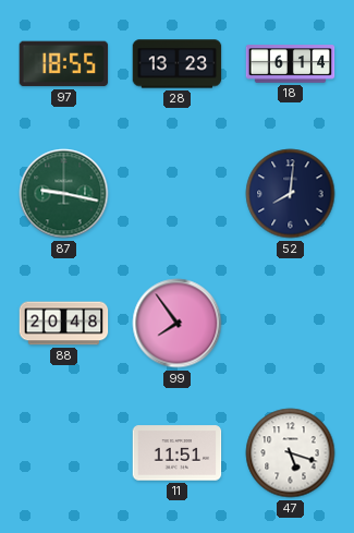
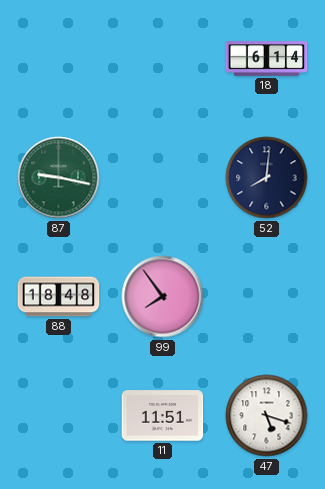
97: 18:55 -> none (64, 64)
28: 13:23 -> none (178, 64)
88: 20:48 -> 18:48 (59, 297)
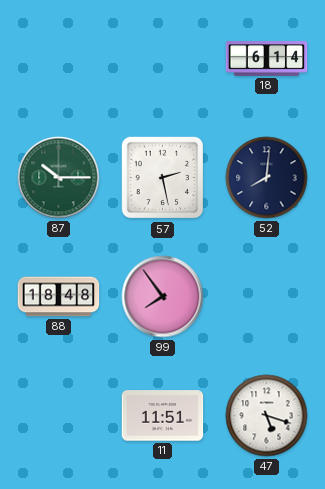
87: 9:17 -> 10:15 (59, 178)
57: none -> 2:28 (163, 178)
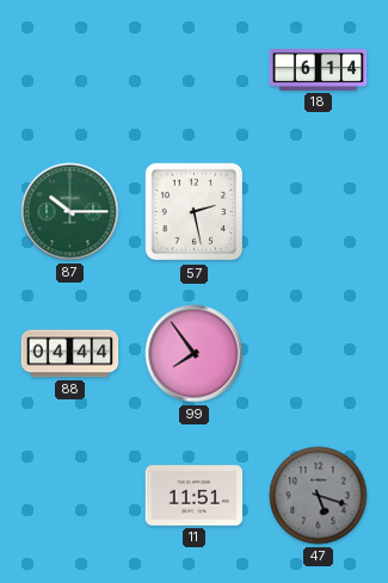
52: 8:01 -> none (267, 178)
88: 18:48 -> 04:44 (70, 354)
47 dial: white -> grey (319, 496)
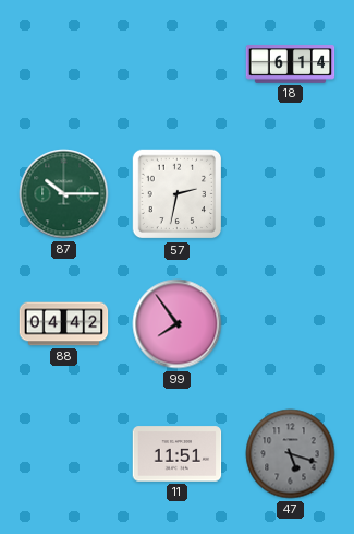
57: 2:28 -> 2:32 (178, 194)
88: 04:44 -> 04:42 (64, 324)
